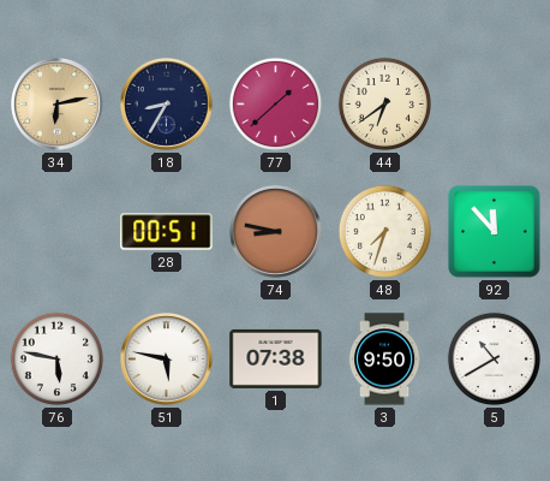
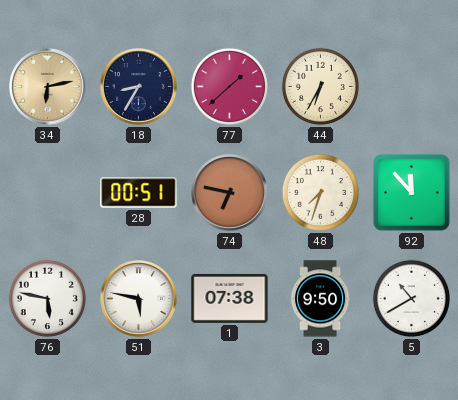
44: 6:39 -> 6:35 (320, 86)
74: 8:47 -> 6:47 (230, 193)
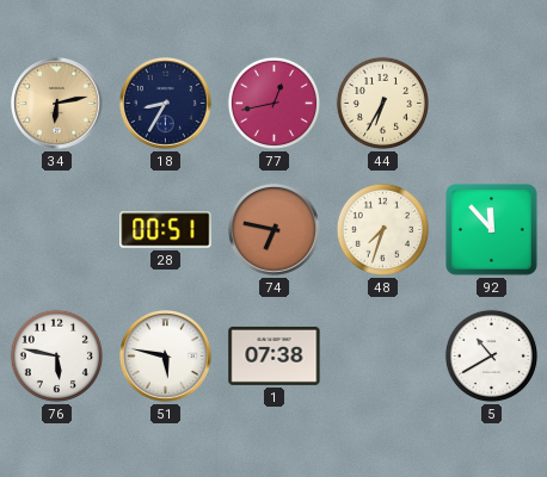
77: 1:38 -> 12:43 (273, 103)
3: 9:50 -> none (320, 299)
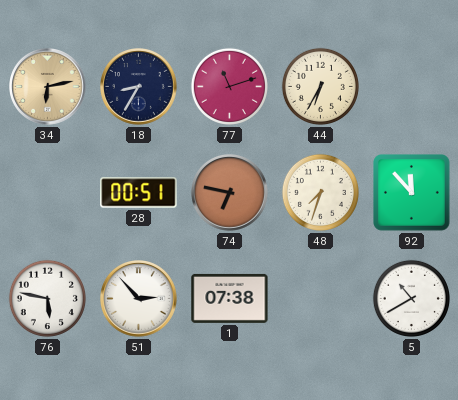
77: 12:43 -> 11:12 (229, 86)
51: 5:47 -> 2:53 (139, 299)
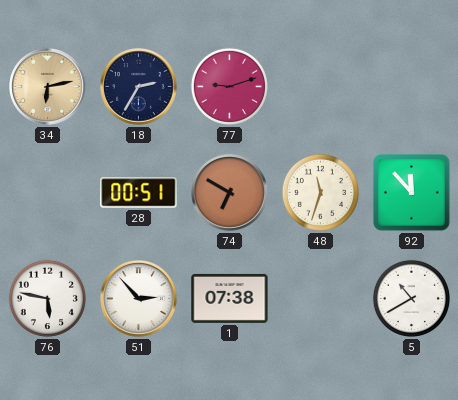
18: 8:35 -> 2:35 (139, 87)
77: 11:12 -> 9:12 (229, 86)
44: 6:35 -> none (320, 86)
74: 6:47 -> 6:50 (230, 193)
48: 7:33 -> 11:33 (320, 192)
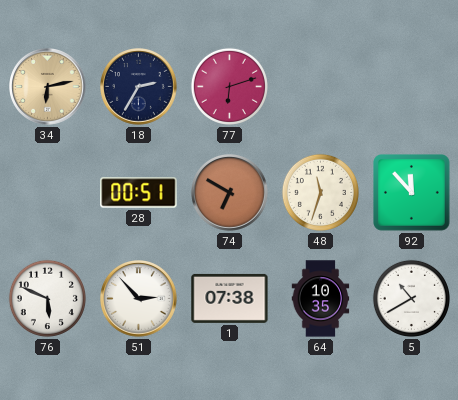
77: 9:12 -> 6:12 (229, 86)
76: 5:47 -> 5:49 (47, 298)
64: none -> 10:35 (321, 299)
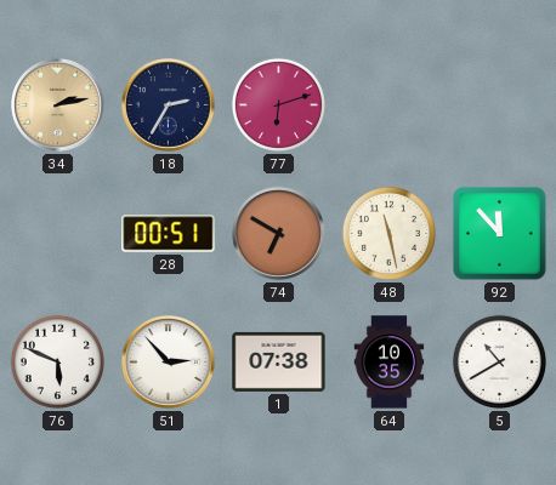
34: 6:13 -> 2:13 (58, 105)
48: 11:33 -> 11:28 (388, 233)
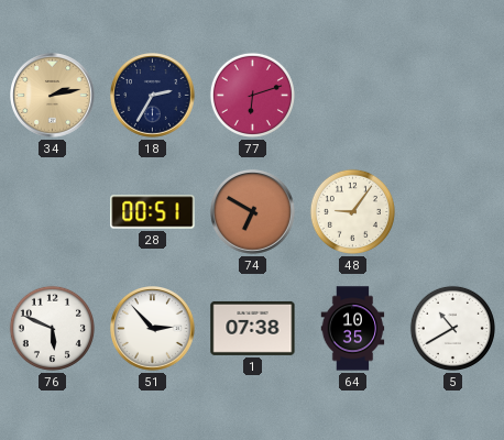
48: 11:28 -> 9:06 (352, 211)
92: 11:53 -> none (500, 234)
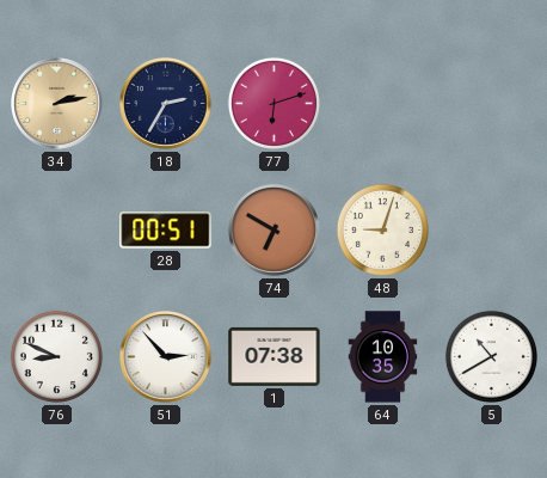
48: 9:06 -> 9:03 (382, 229)
76: 5:49 -> 8:49 (56, 356)
